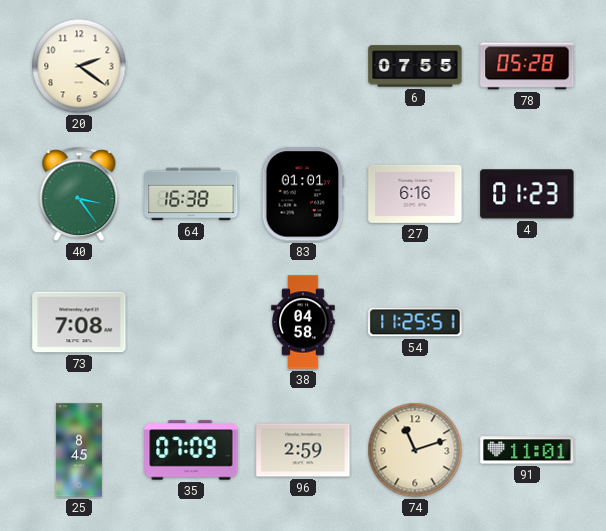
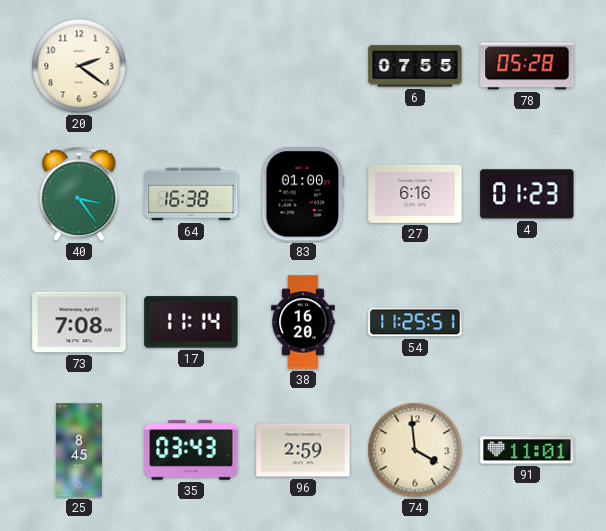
83: 01:01 -> 01:00 (303, 194)
17: none -> 11:14 (191, 322)
38: 04:58 -> 16:20 (303, 322)
35: 07:09 -> 03:43 (191, 450)
74: 11:12 -> 3:59 (415, 450)
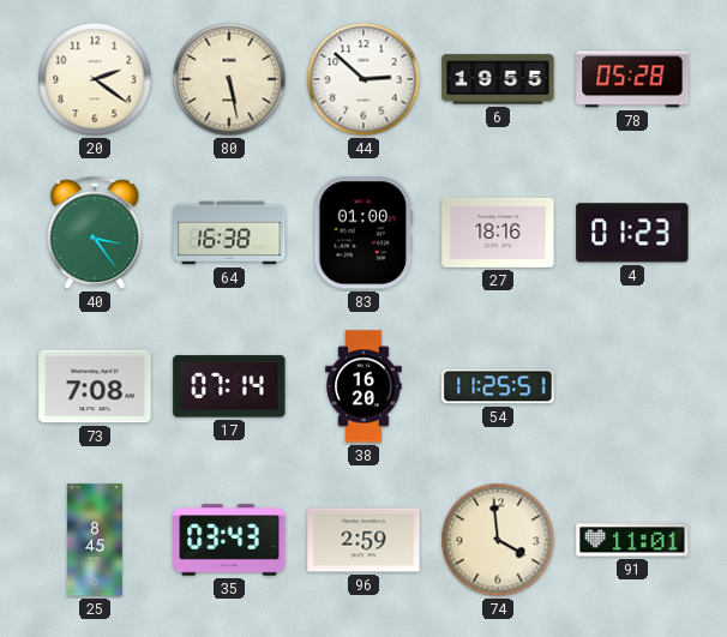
80: none -> 5:28 (229, 79)
44: none -> 2:52 (363, 79)
6: 07:55 -> 19:55 (498, 79)
27: 6:16 -> 18:16 (498, 233)
17: 11:14 -> 07:14 (229, 386)
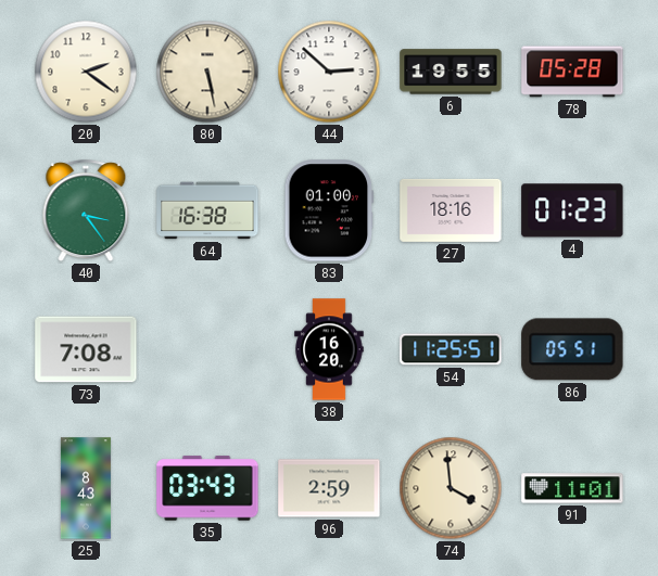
17: 07:14 -> none (229, 386)
86: none -> 05:51 (572, 349)
25: 8:45 -> 8:43 (86, 488)
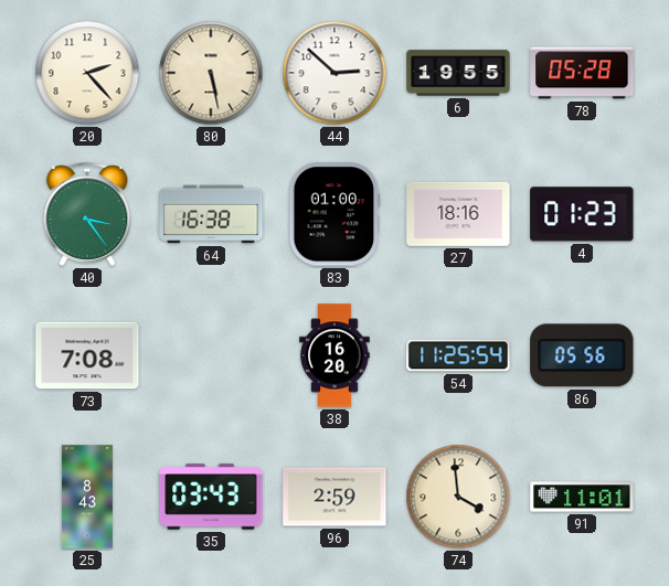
20: 2:21 -> 2:23 (87, 73)
54: 11:25:51 -> 11:25:54 (458, 355)
86: 05:51 -> 05:56 (582, 355)
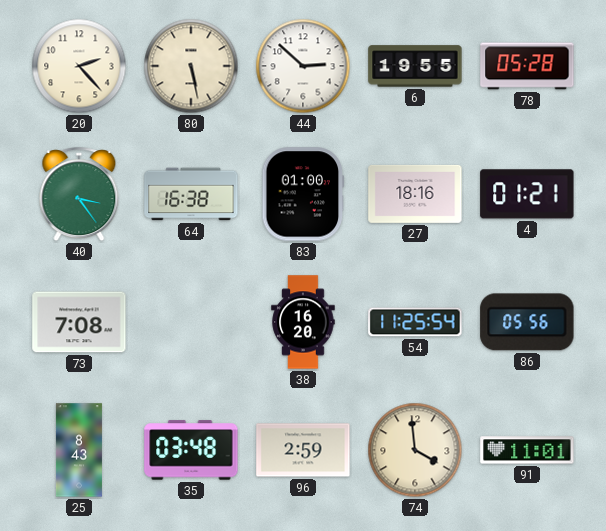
4: 01:23 -> 01:21 (527, 194)
35: 03:43 -> 03:48 (191, 450)
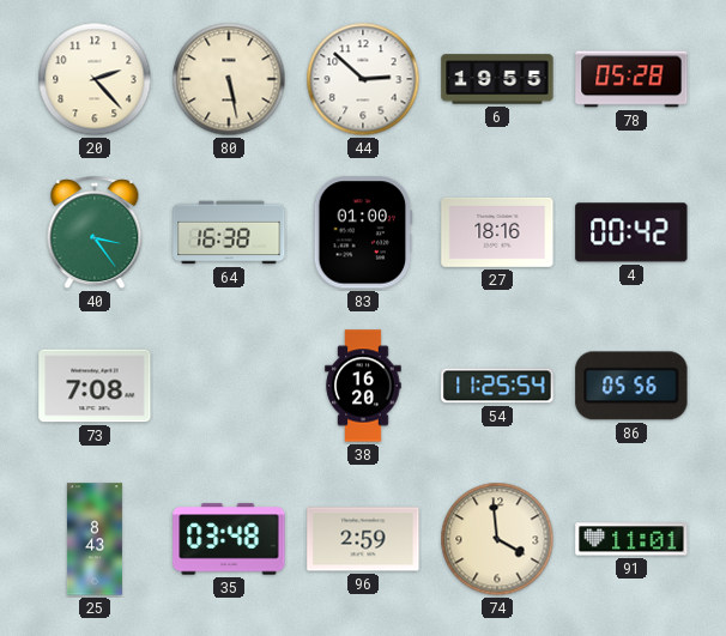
4: 01:21 -> 00:42 (631, 232)
